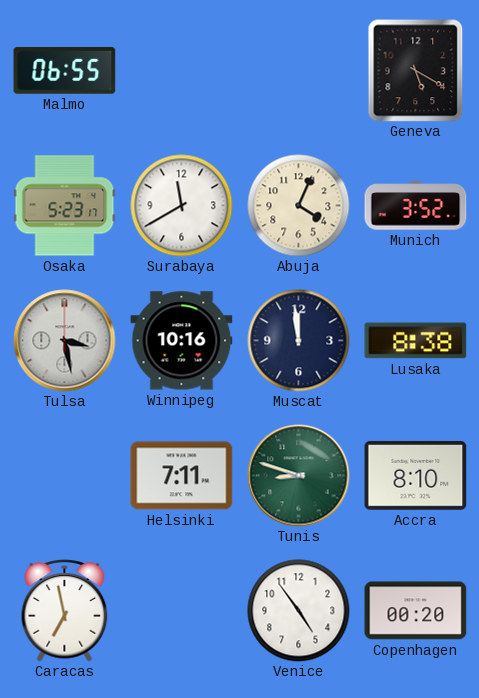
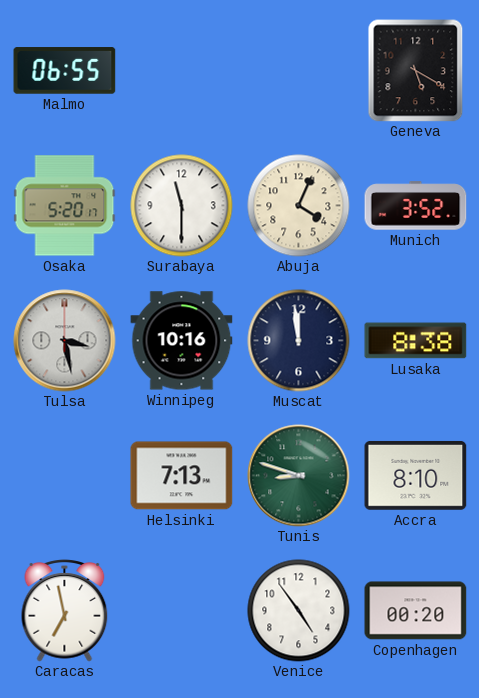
Osaka: 5:23 -> 5:20 (65, 206)
Surabaya: 11:40 -> 11:30 (182, 206)
Helsinki: 7:11 -> 7:13 (182, 476)
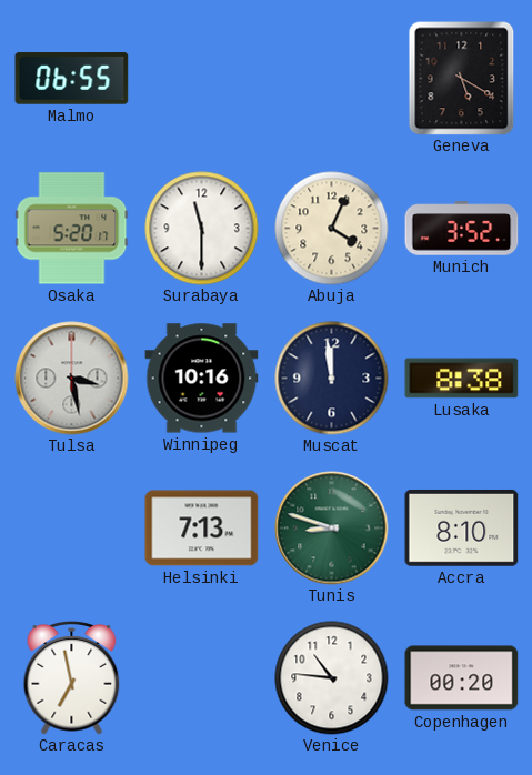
Venice: 4:54 -> 10:46 (332, 678)
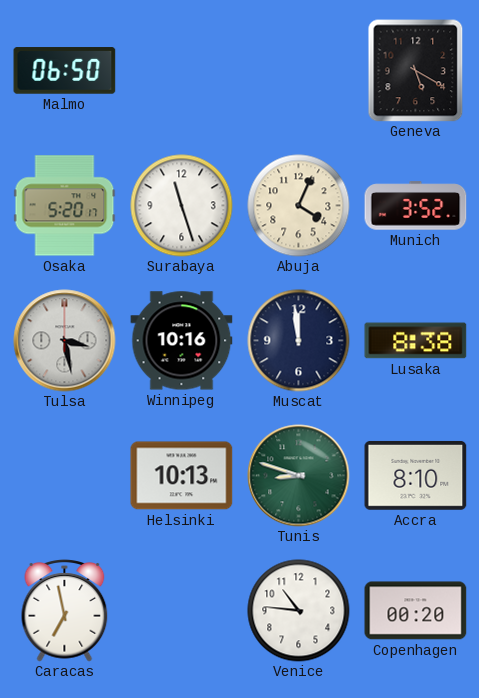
Malmo: 06:55 -> 06:50 (65, 71)
Surabaya: 11:30 -> 11:27 (182, 206)
Helsinki: 7:13 -> 10:13 (182, 476)
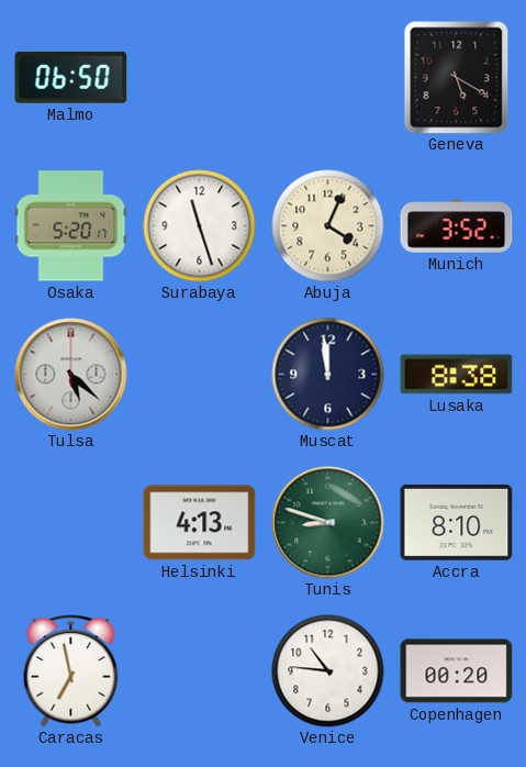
Tulsa: 3:28 -> 5:22 (71, 375)
Winnipeg: 10:16 -> none (182, 341)
Helsinki: 10:13 -> 4:13 (200, 523)
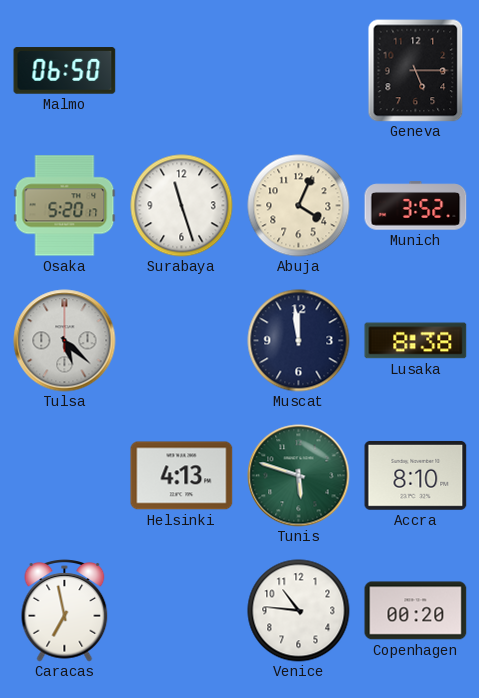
Geneva: 5:20 -> 5:15 (416, 71)
Tunis: 8:48 -> 5:48 (299, 476)
